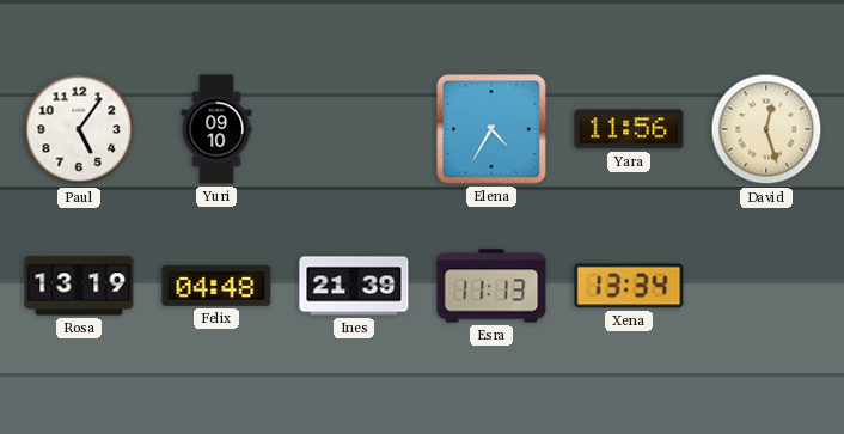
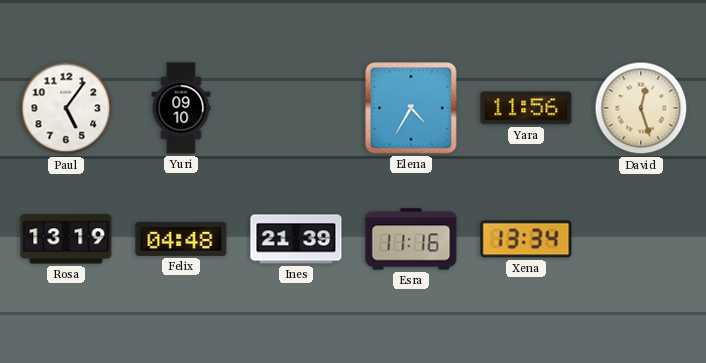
Esra: 11:13 -> 11:16 (411, 239)
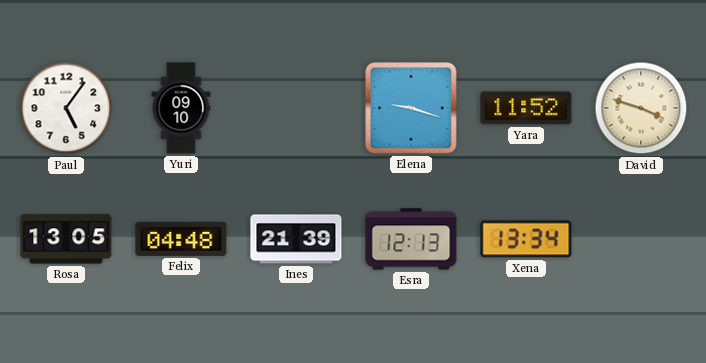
Elena: 4:35 -> 9:18 (411, 108)
Yara: 11:56 -> 11:52 (526, 108)
David: 12:27 -> 3:48 (641, 108)
Rosa: 13:19 -> 13:05 (66, 239)
Esra: 11:16 -> 12:13 (411, 239)
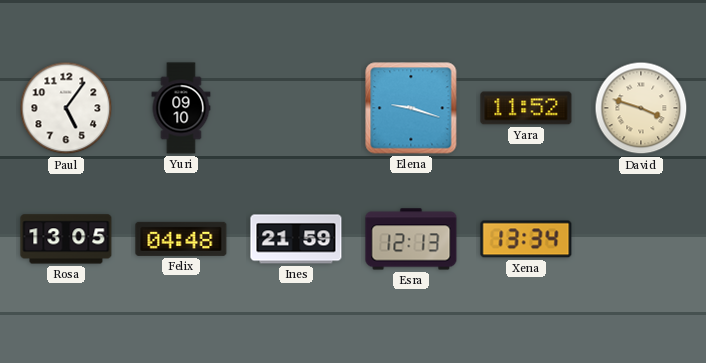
Ines: 21:39 -> 21:59 (296, 239)
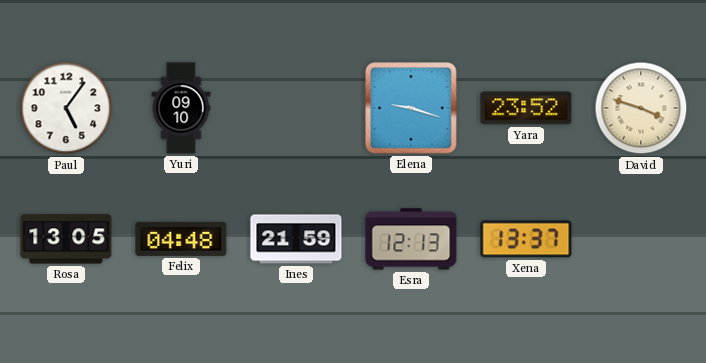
Yara: 11:52 -> 23:52 (526, 108)
Xena: 13:34 -> 13:37 (526, 239)
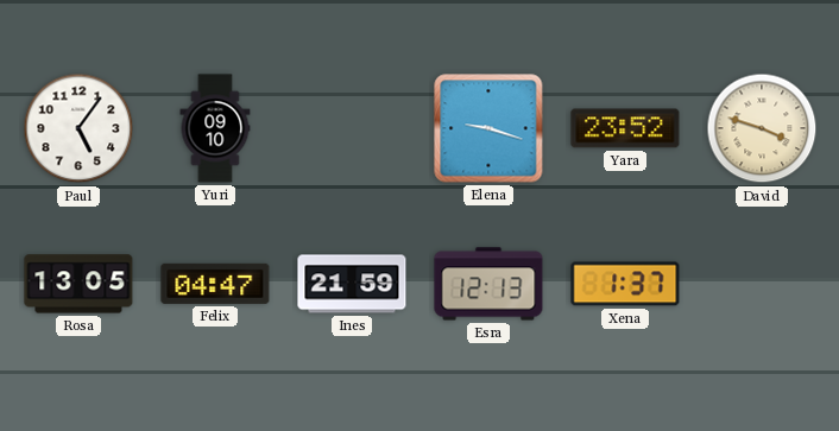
Felix: 04:48 -> 04:47 (215, 284)
Xena: 13:37 -> 1:37 (625, 284)
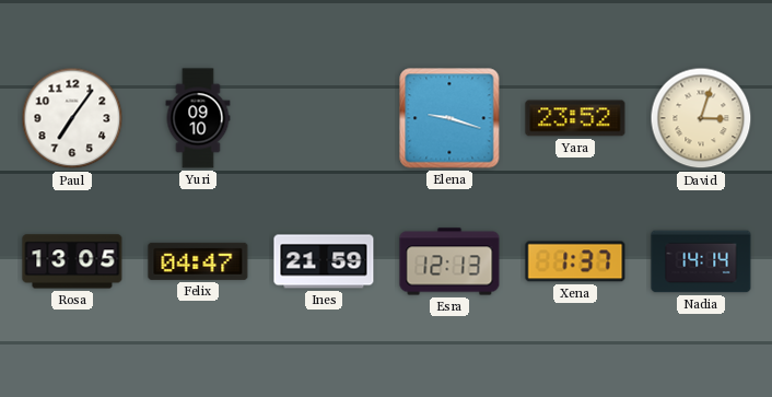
Paul: 5:06 -> 7:06 (72, 118)
David: 3:48 -> 3:03 (701, 118)
Nadia: none -> 14:14 (701, 261)
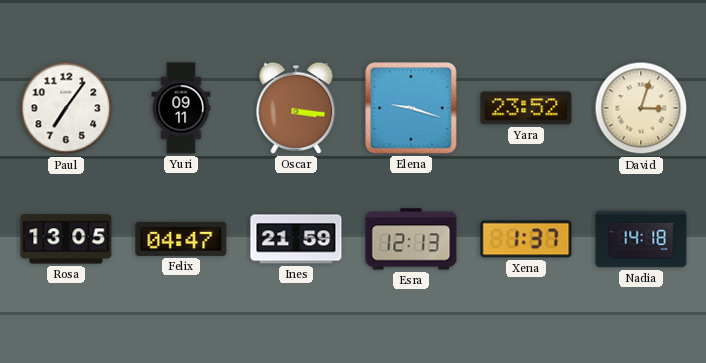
Yuri: 09:10 -> 09:11 (181, 108)
Oscar: none -> 3:16 (296, 108)
Nadia: 14:14 -> 14:18 (641, 239)
